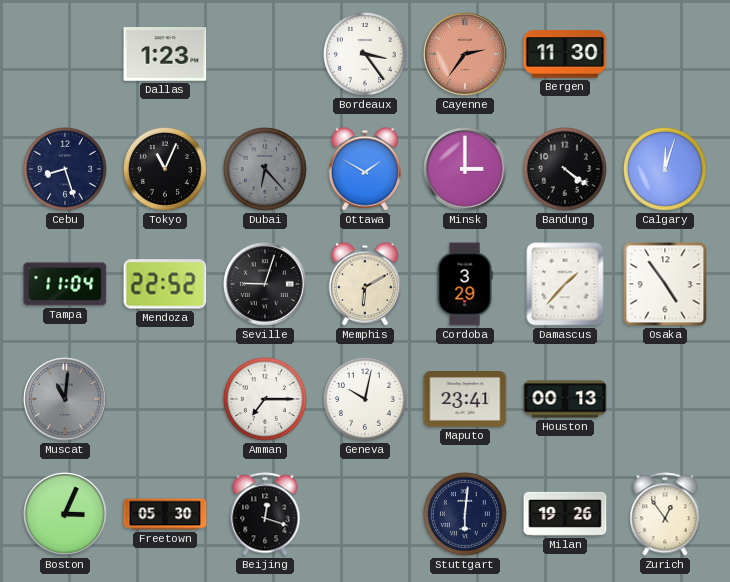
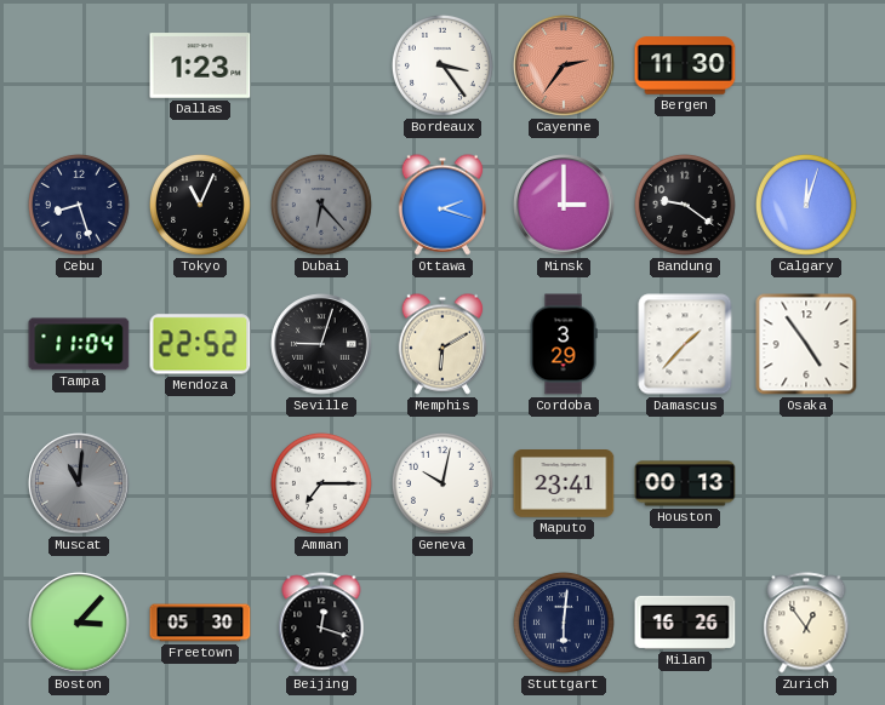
Ottawa: 1:50 -> 2:18 (441, 205)
Bandung: 4:21 -> 9:21 (686, 206)
Boston: 3:04 -> 3:07 (79, 623)
Milan: 19:26 -> 16:26 (685, 623)
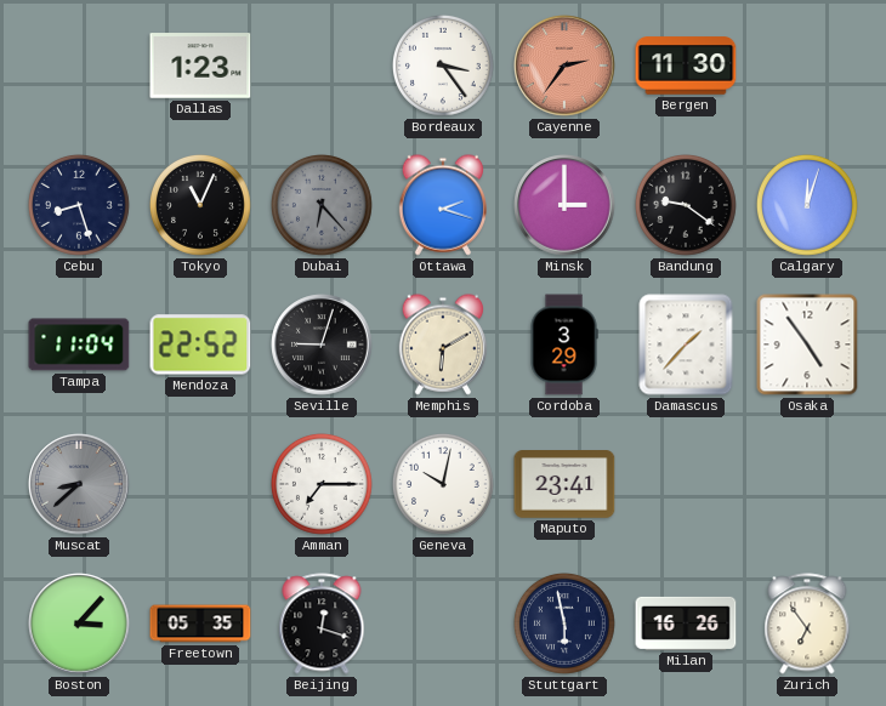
Muscat: 11:01 -> 8:38 (79, 484)
Houston: 00:13 -> none (685, 483)
Freetown: 05:30 -> 05:35 (200, 624)
Stuttgart: 6:01 -> 5:58 (566, 625)
Zurich: 12:54 -> 6:54 (807, 624)
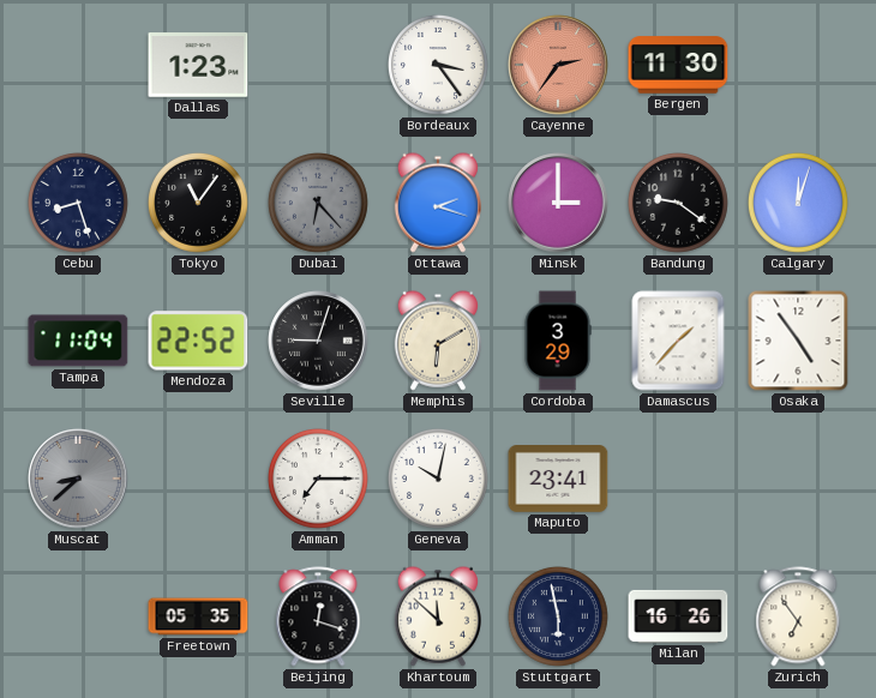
Tokyo: 11:04 -> 11:06 (199, 204)
Boston: 3:07 -> none (79, 624)
Khartoum: none -> 11:52 (437, 616)
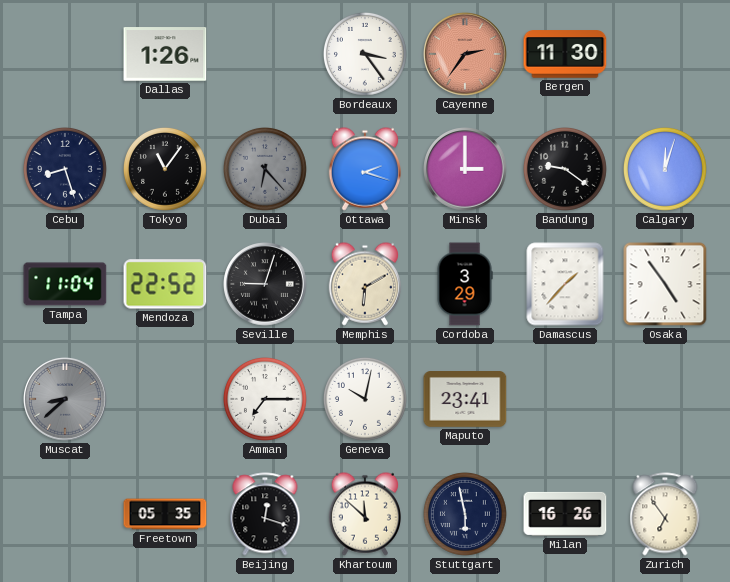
Dallas: 1:23 -> 1:26 (165, 54)
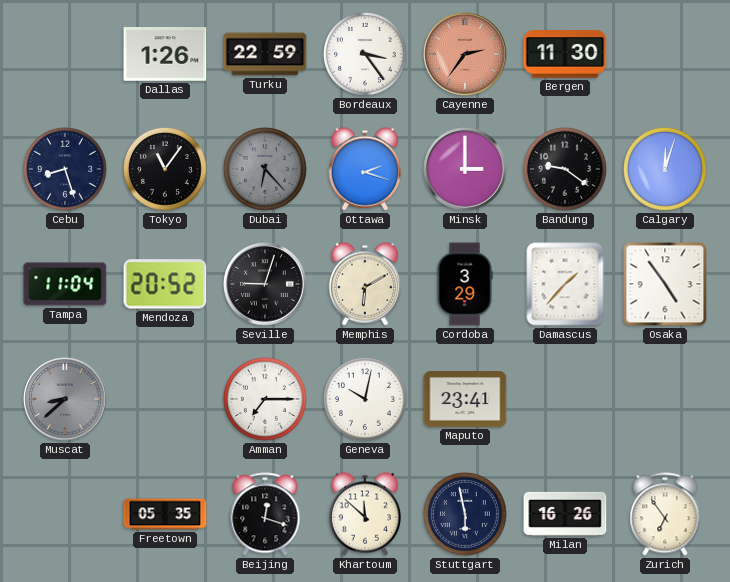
Turku: none -> 22:59 (265, 54)
Mendoza: 22:52 -> 20:52 (165, 284)
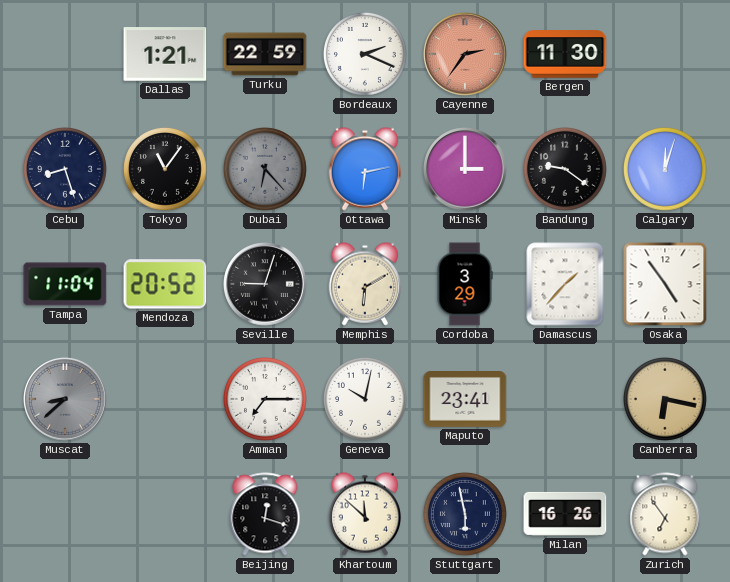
Dallas: 1:26 -> 1:21 (165, 54)
Bordeaux: 3:24 -> 2:19 (366, 55)
Ottawa: 2:18 -> 6:13 (364, 169)
Canberra: none -> 6:17 (666, 400)
Freetown: 05:35 -> none (165, 514)
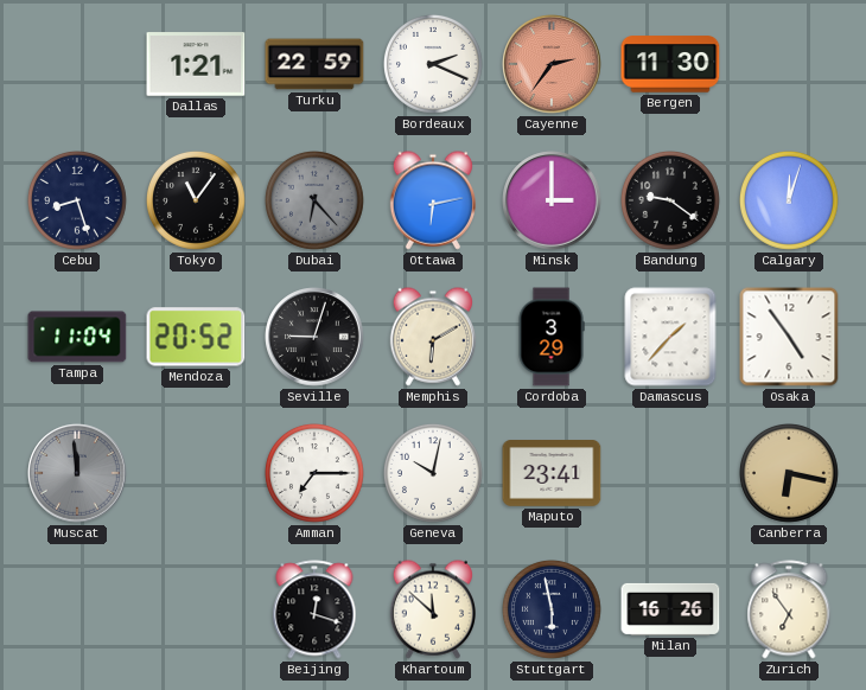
Muscat: 8:38 -> 11:59 (77, 473)
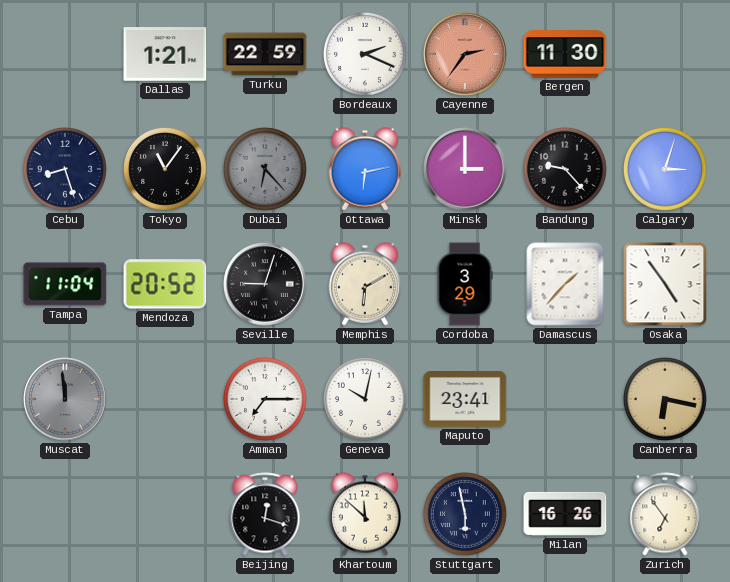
Bandung: 9:21 -> 9:23 (566, 170)
Calgary: 12:03 -> 3:03 (666, 170)
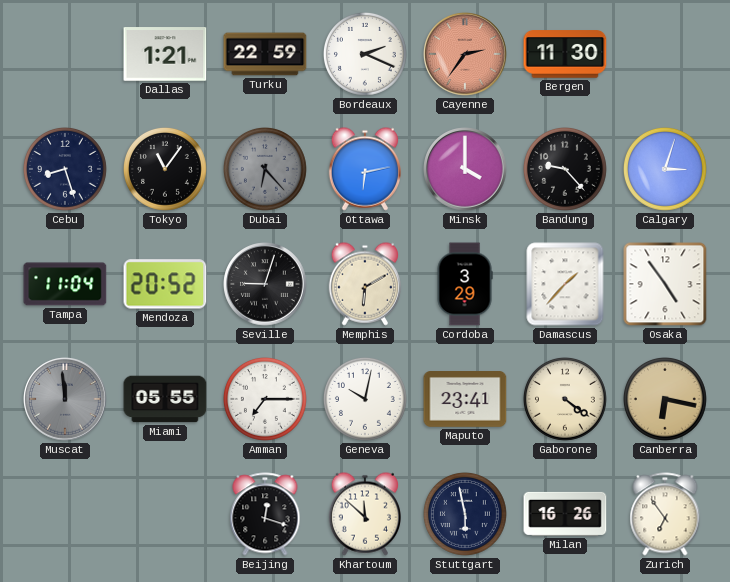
Minsk: 3:00 -> 4:00 (465, 169)
Miami: none -> 05:55 (165, 399)
Gaborone: none -> 4:21 (566, 400)
